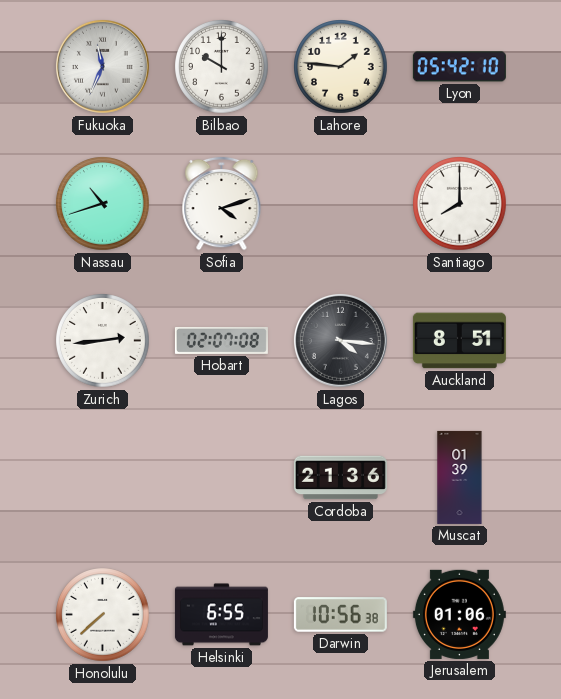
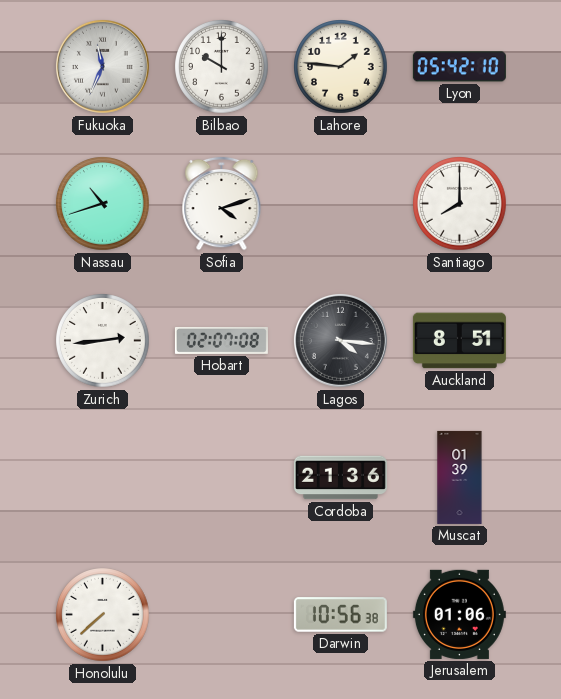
Helsinki: 6:55 -> none (221, 615)
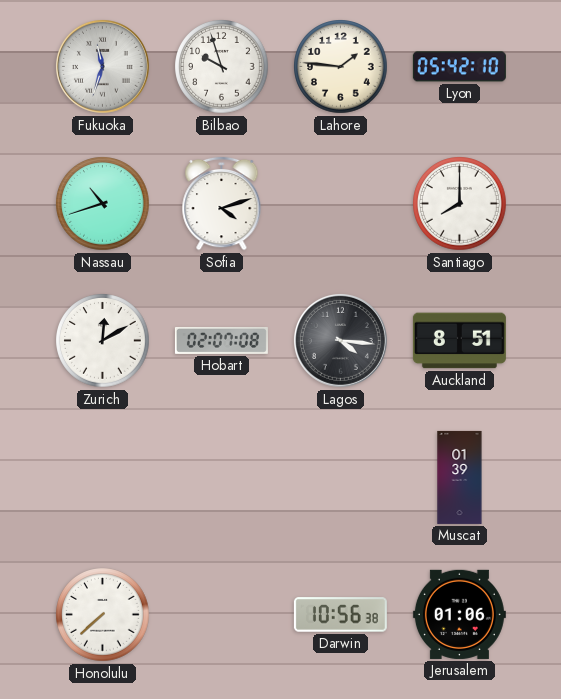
Fukuoka: 11:34 -> 11:33 (102, 66)
Bilbao: 10:00 -> 9:57 (222, 67)
Zurich: 2:44 -> 12:10 (103, 341)
Cordoba: 21:36 -> none (340, 478)
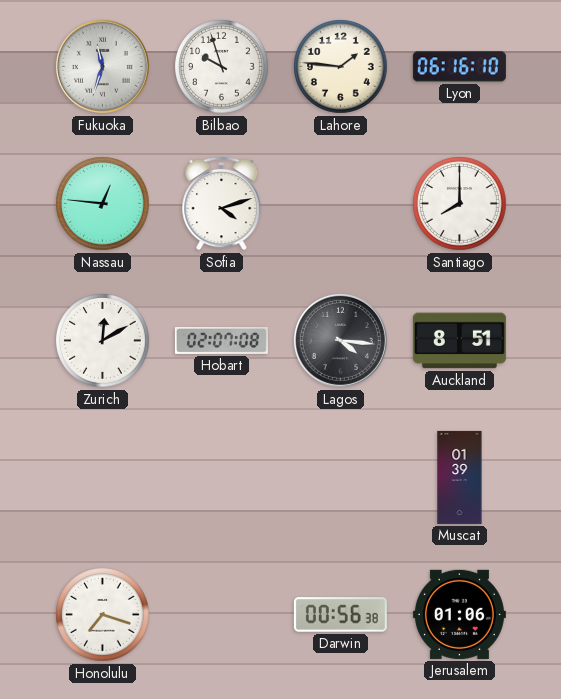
Lyon: 05:42 -> 06:16 (459, 67)
Nassau: 10:42 -> 12:46 (103, 204)
Honolulu: 7:38 -> 7:18 (103, 615)
Darwin: 10:56 -> 00:56 (340, 615)
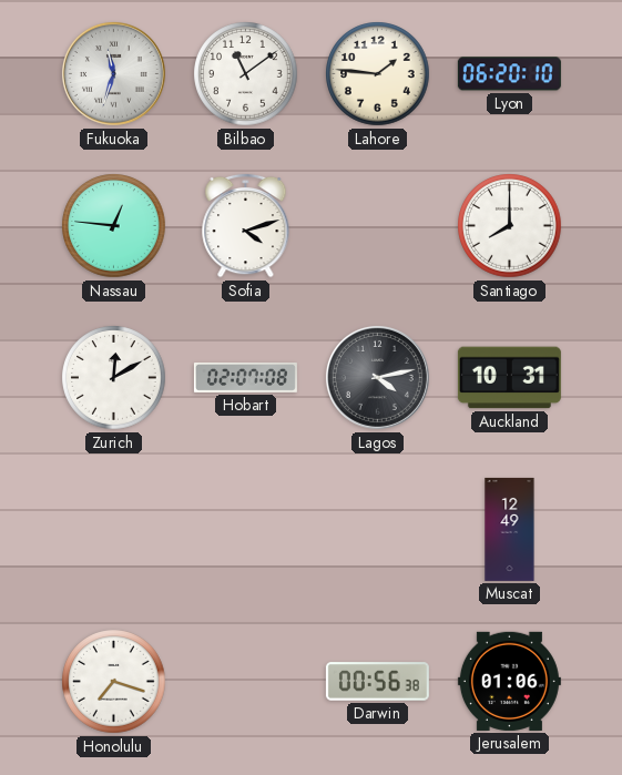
Bilbao: 9:57 -> 11:09 (246, 74)
Lyon: 06:16 -> 06:20 (509, 74)
Lagos: 4:16 -> 4:13 (377, 377)
Auckland: 8:51 -> 10:31 (509, 378)
Muscat: 01:39 -> 12:49 (510, 529)
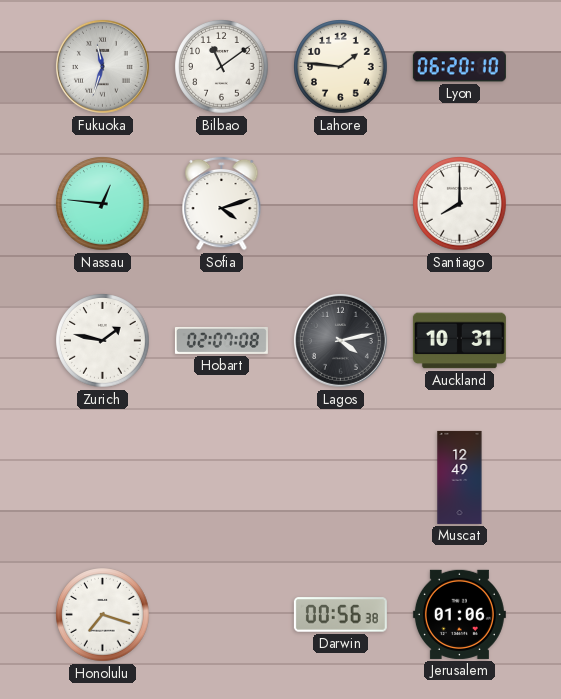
Zurich: 12:10 -> 1:47 (103, 341)
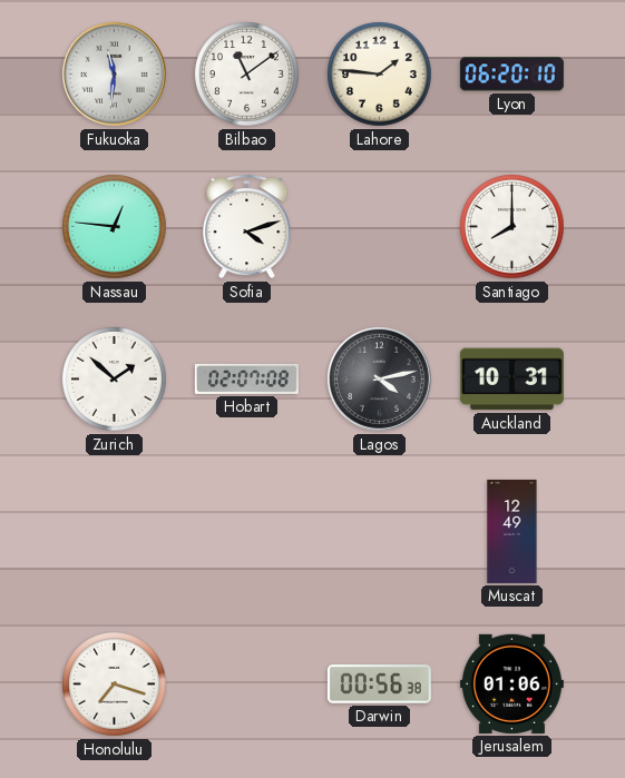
Fukuoka: 11:33 -> 11:31 (114, 73)
Zurich: 1:47 -> 1:52 (115, 380)
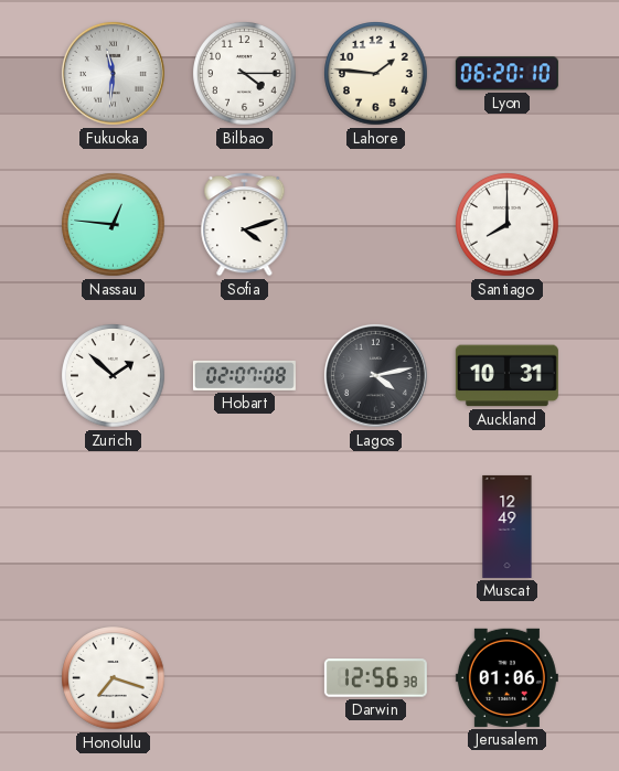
Bilbao: 11:09 -> 4:15 (245, 74)
Darwin: 00:56 -> 12:56 (375, 678)
